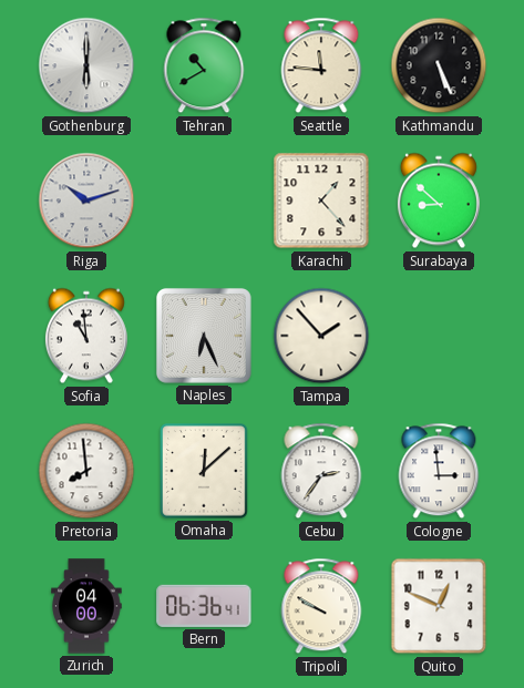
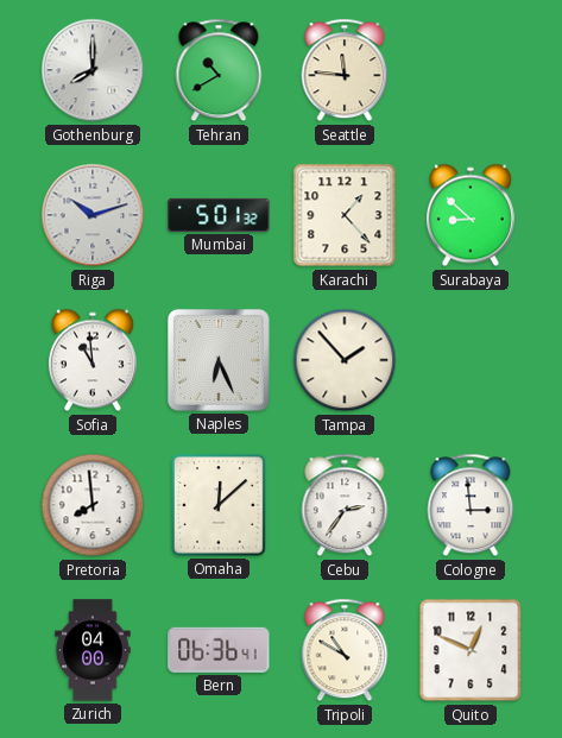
Gothenburg: 6:00 -> 8:00 (93, 70)
Kathmandu: 5:26 -> none (439, 65)
Mumbai: none -> 5:01 (219, 215)
Tripoli: 9:50 -> 10:50 (345, 650)
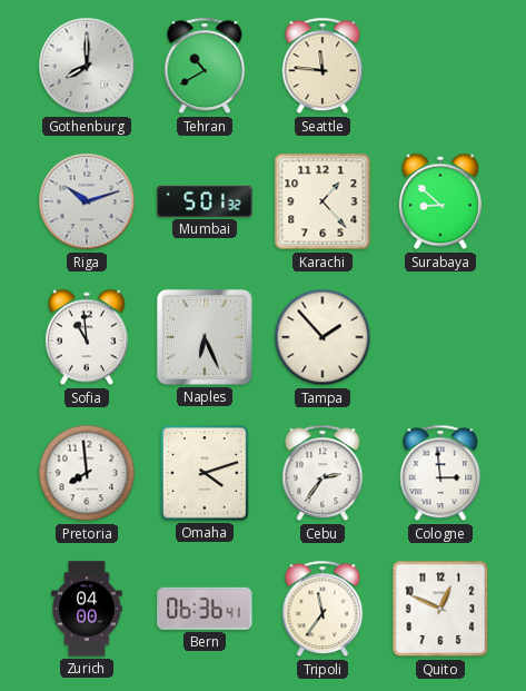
Omaha: 12:08 -> 4:12 (205, 473)
Tripoli: 10:50 -> 11:36 (322, 609)
